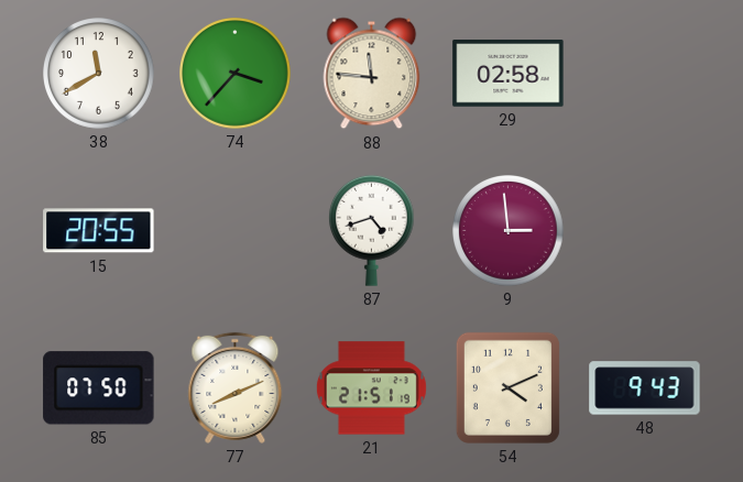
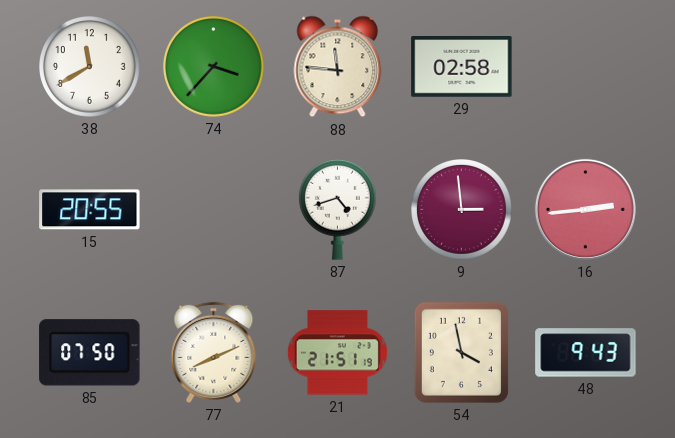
16: none -> 2:44 (585, 209)
54: 4:11 -> 3:58 (461, 352)
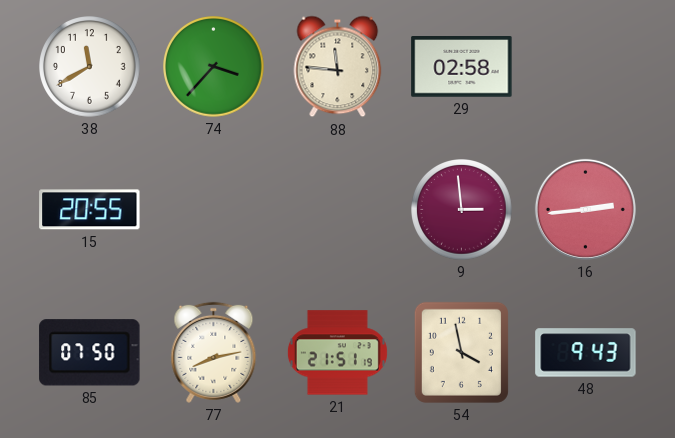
87: 4:42 -> none (338, 209)
77: 8:11 -> 8:13 (214, 352)
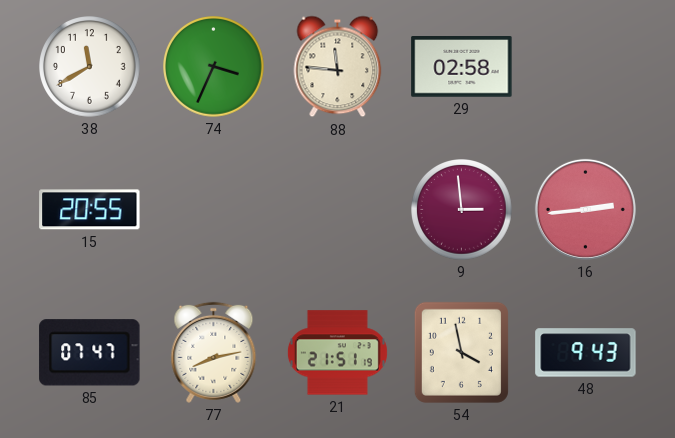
74: 3:37 -> 3:34 (214, 67)
85: 07:50 -> 07:47 (90, 353)
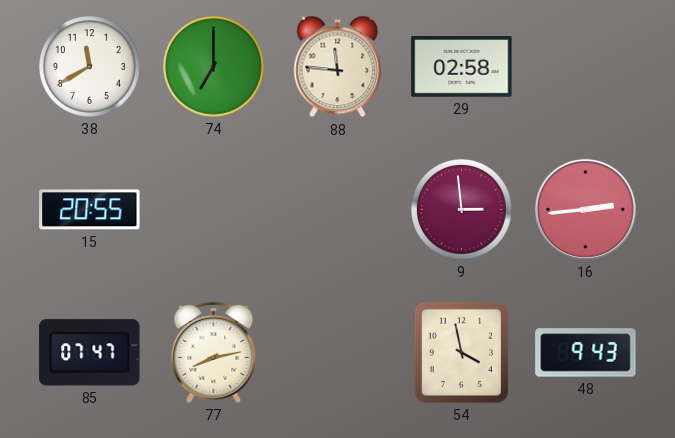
74: 3:34 -> 7:00 (214, 67)
21: 21:51 -> none (337, 353)
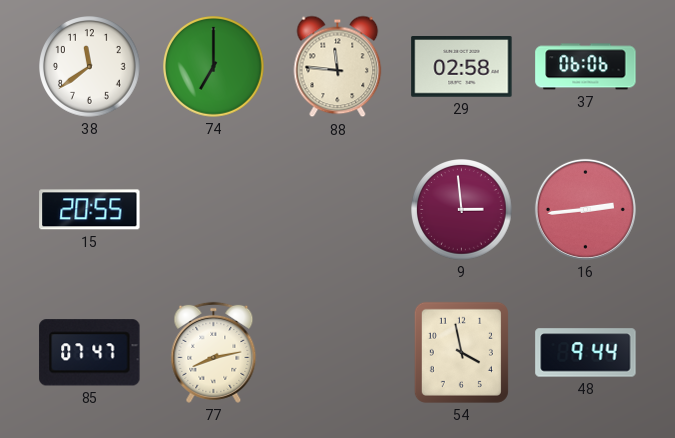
38: 11:40 -> 11:39 (90, 67)
37: none -> 06:06 (586, 67)
48: 9:43 -> 9:44 (586, 353)
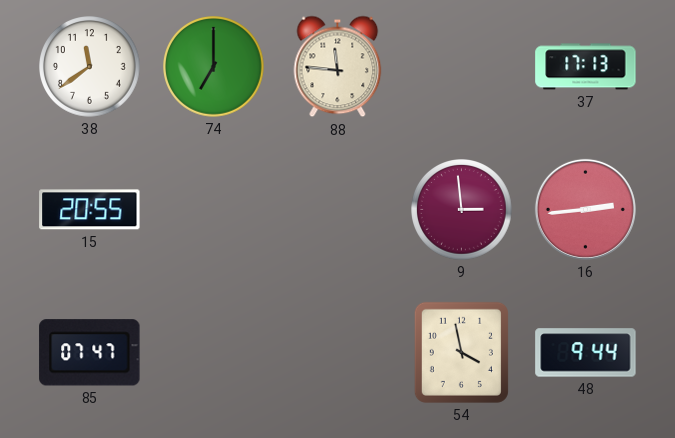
29: 02:58 -> none (462, 67)
37: 06:06 -> 17:13 (586, 67)
77: 8:13 -> none (214, 352)
